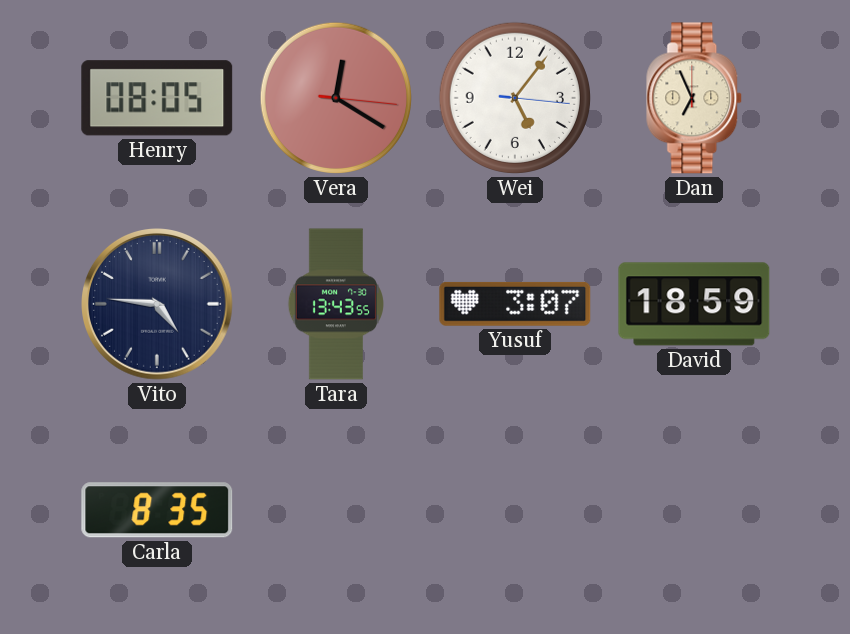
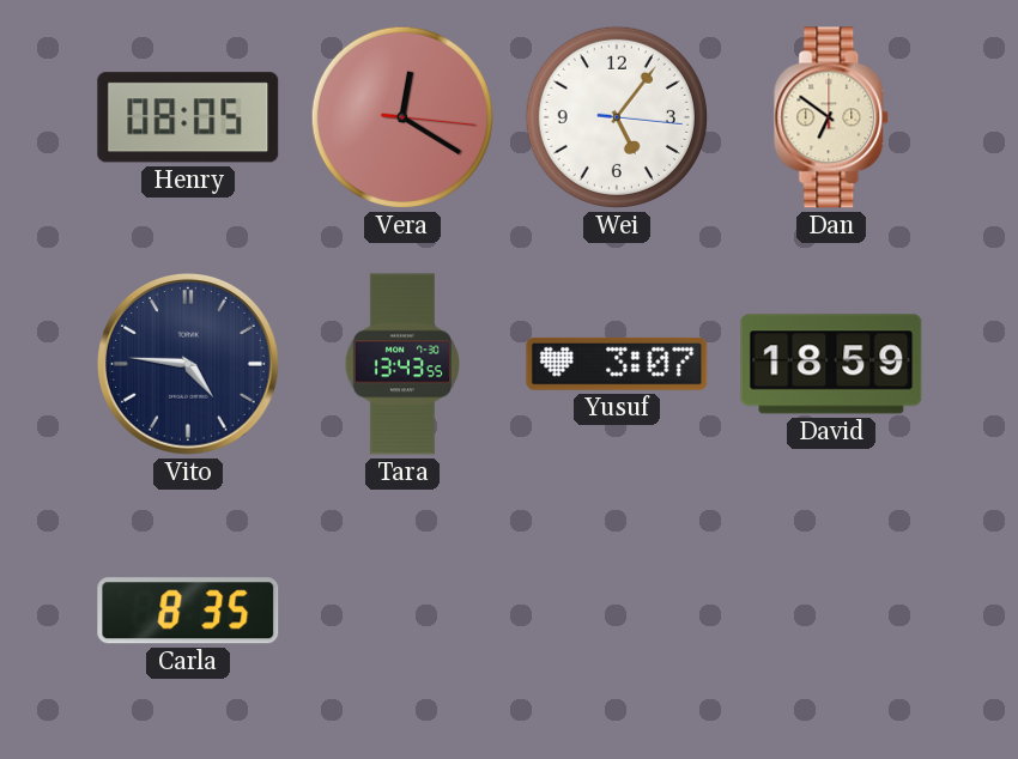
Dan: 6:56 -> 6:51 (832, 117)
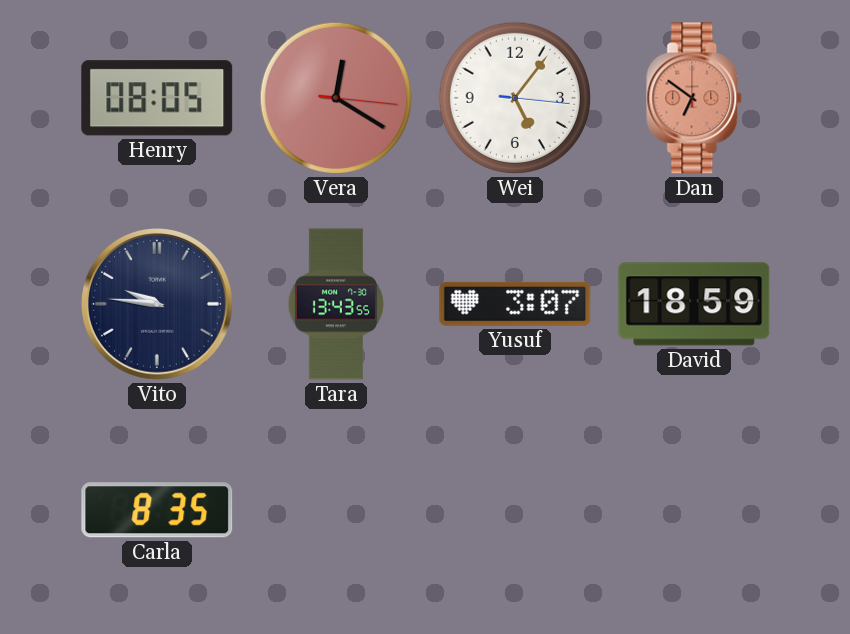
Dan dial: cream -> salmon (695, 98)
Vito: 4:46 -> 9:46 (158, 305)
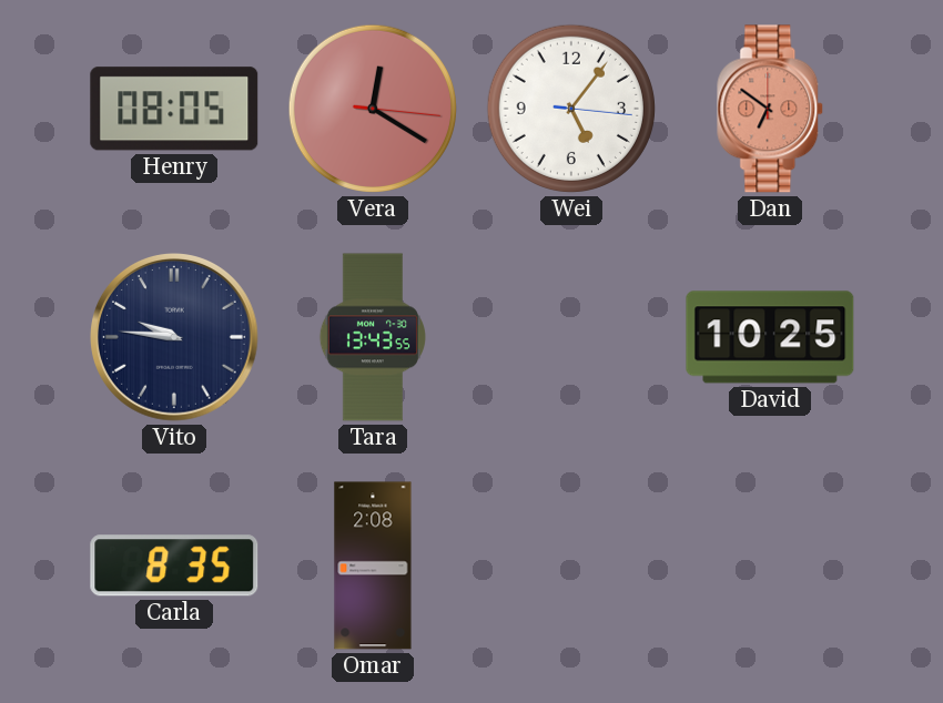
Yusuf: 3:07 -> none (515, 304)
David: 18:59 -> 10:25 (770, 337)
Omar: none -> 2:08 (373, 566)
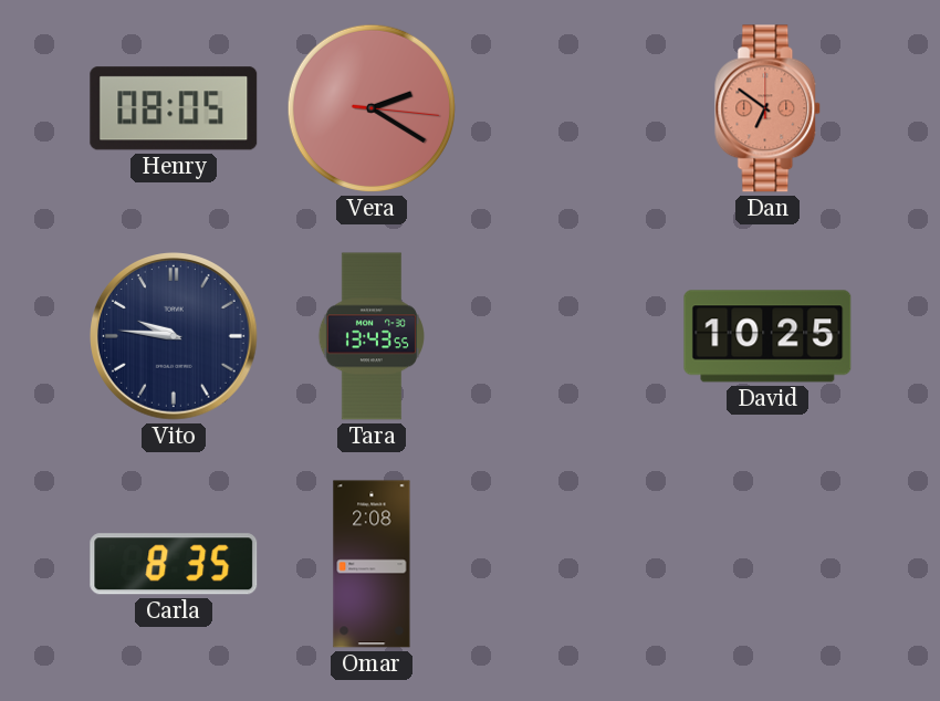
Vera: 12:20 -> 2:20 (372, 108)
Wei: 5:06 -> none (571, 109)
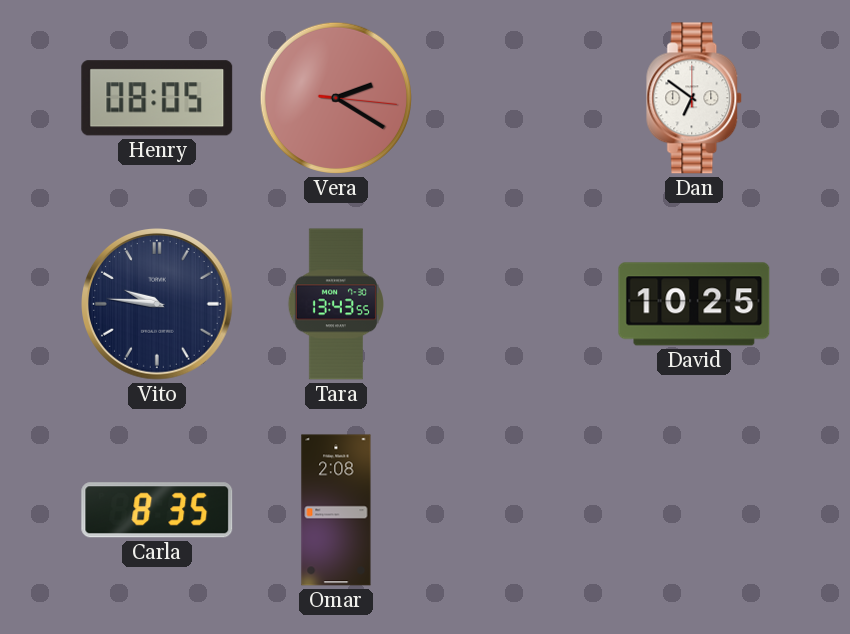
Dan dial: salmon -> white (695, 98)
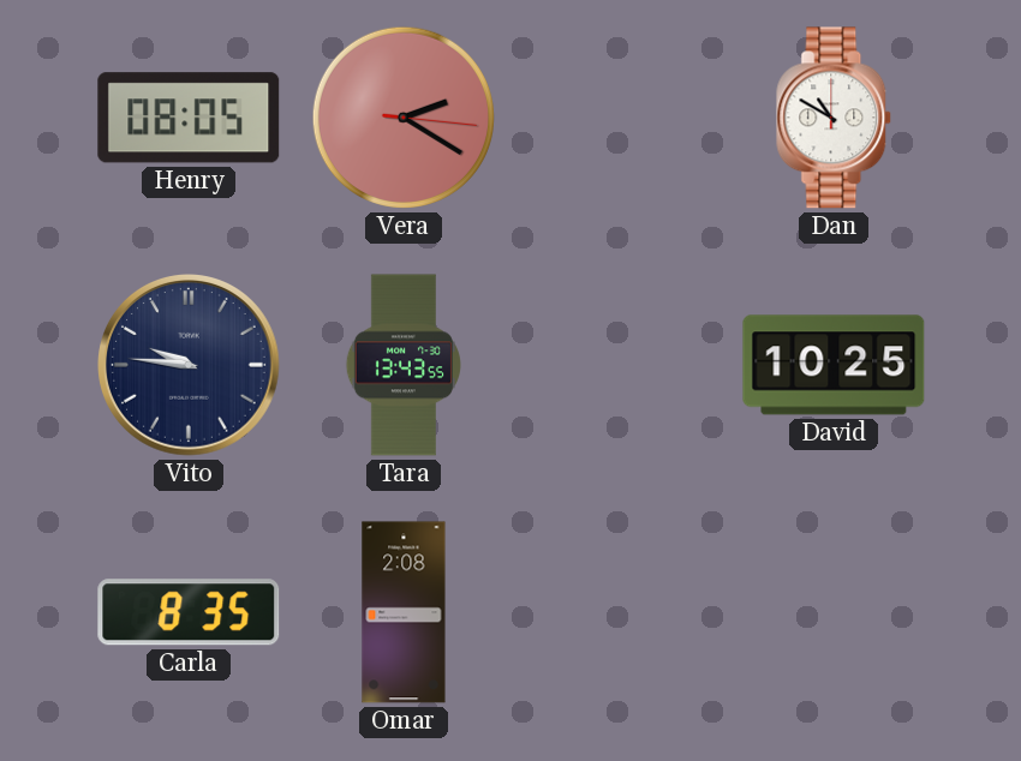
Dan: 6:51 -> 10:50 (835, 118)
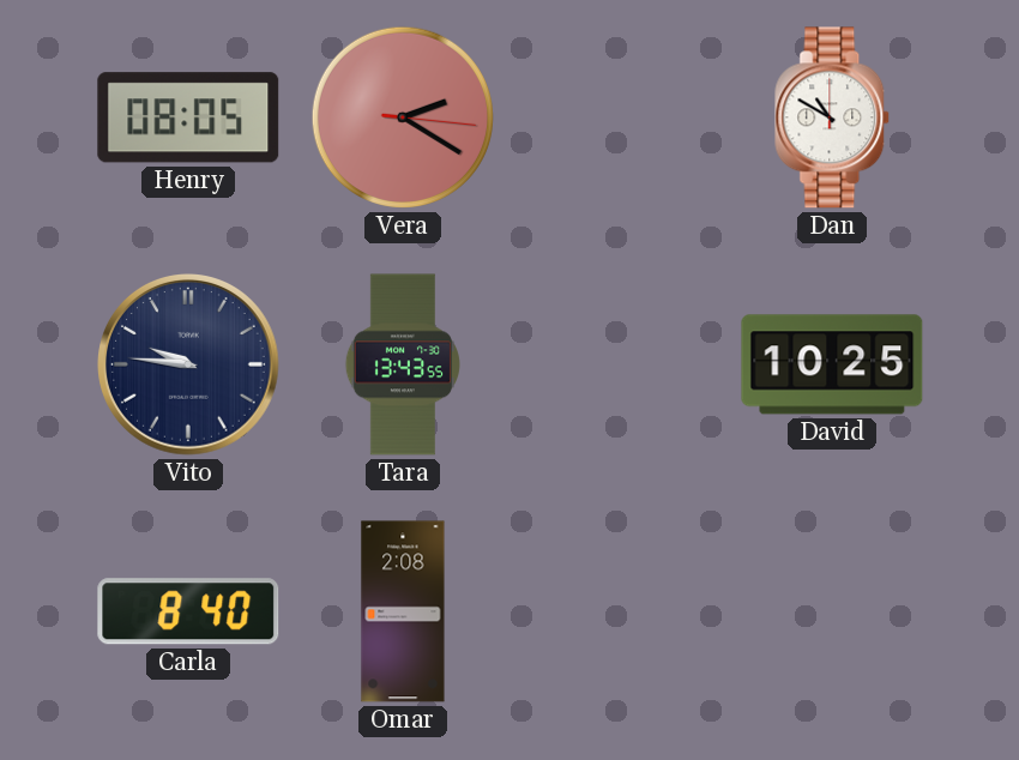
Carla: 8:35 -> 8:40 (188, 611)
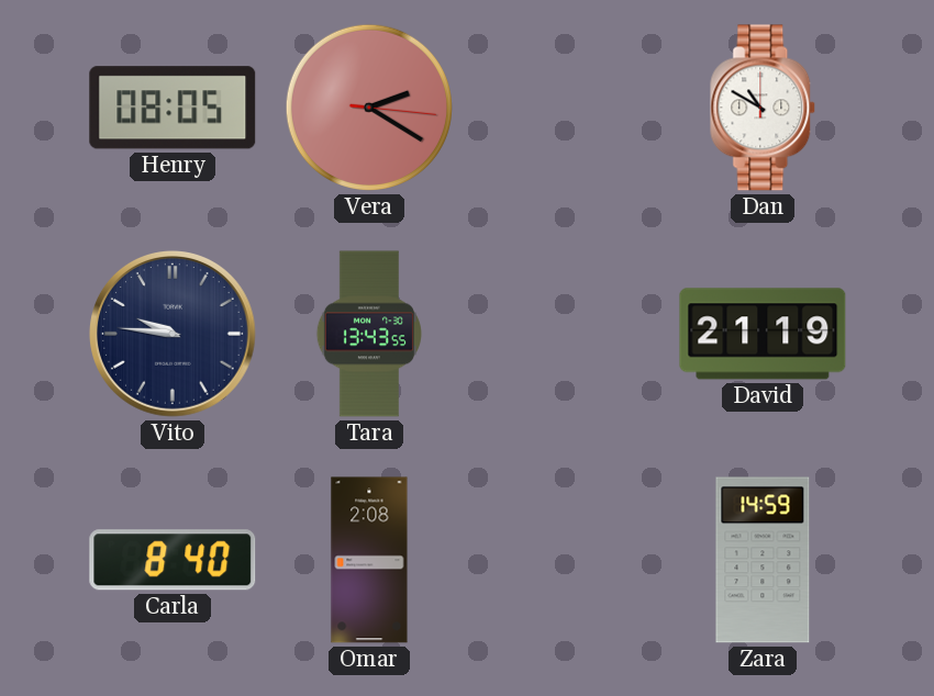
David: 10:25 -> 21:19 (763, 334)
Zara: none -> 14:59 (763, 560)
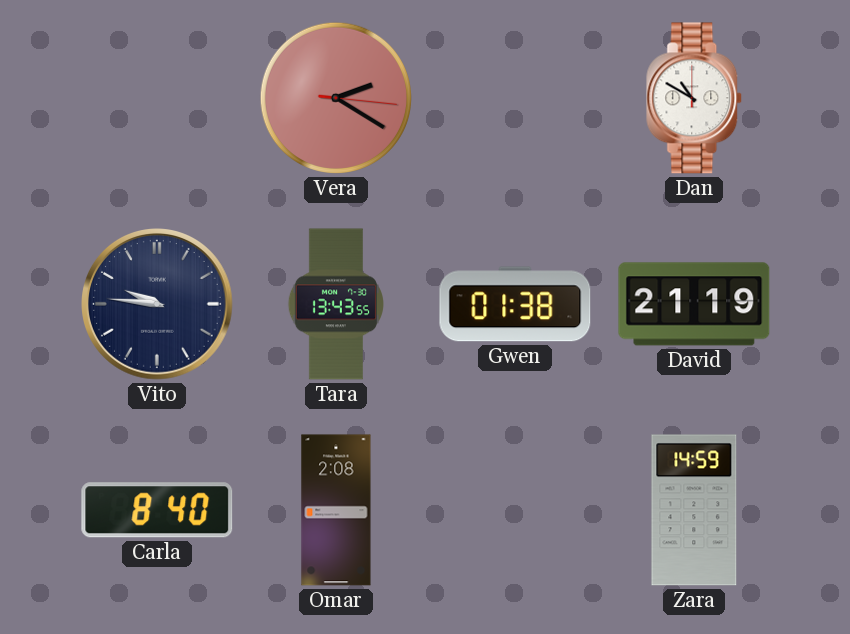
Henry: 08:05 -> none (173, 108)
Gwen: none -> 01:38 (515, 304)
